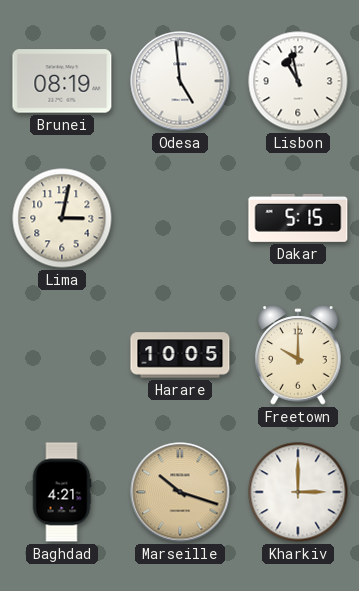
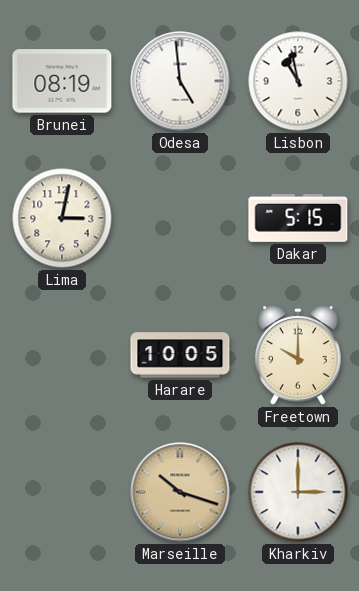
Baghdad: 4:21 -> none (62, 492)
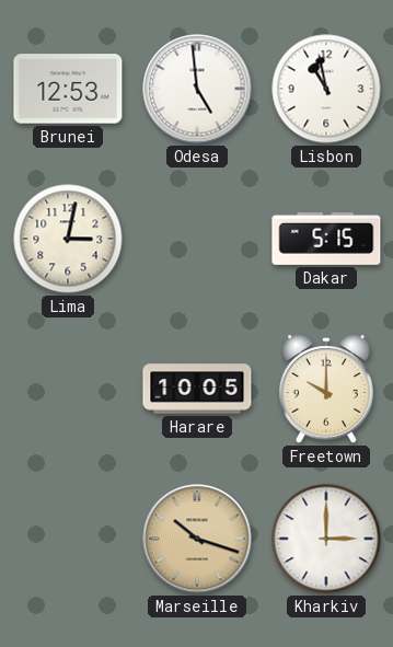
Brunei: 08:19 -> 12:53 (68, 89)
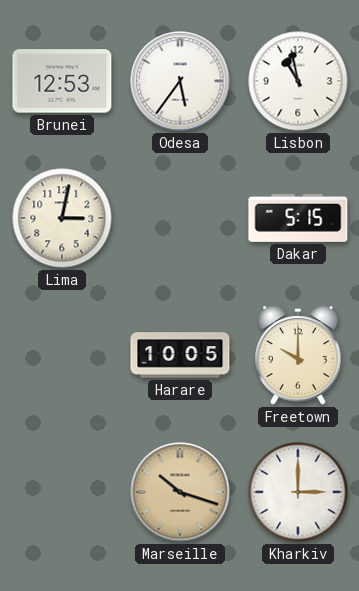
Odesa: 4:59 -> 5:36 (180, 81)
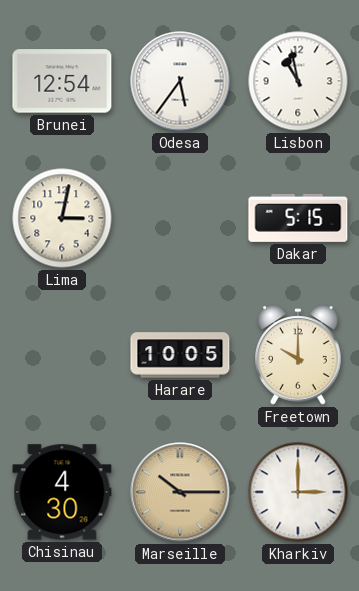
Brunei: 12:53 -> 12:54 (62, 81)
Chisinau: none -> 4:30 (62, 492)
Marseille: 10:18 -> 10:15 (180, 492)
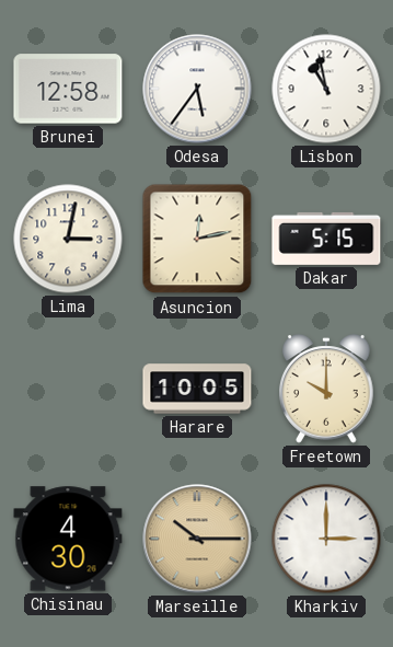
Brunei: 12:54 -> 12:58 (68, 89)
Asuncion: none -> 12:13 (197, 239)
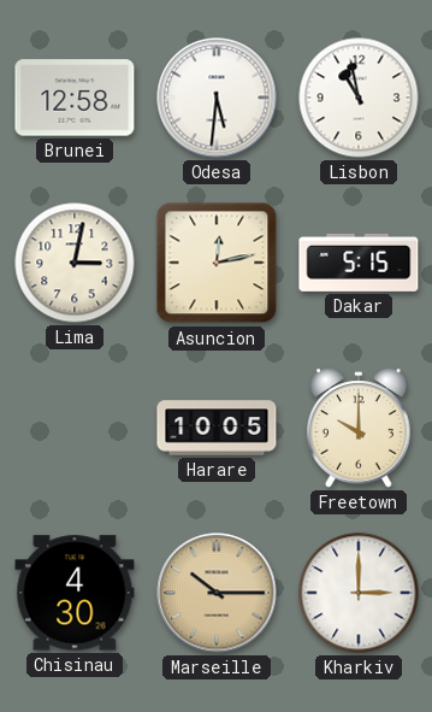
Odesa: 5:36 -> 5:31 (217, 98)
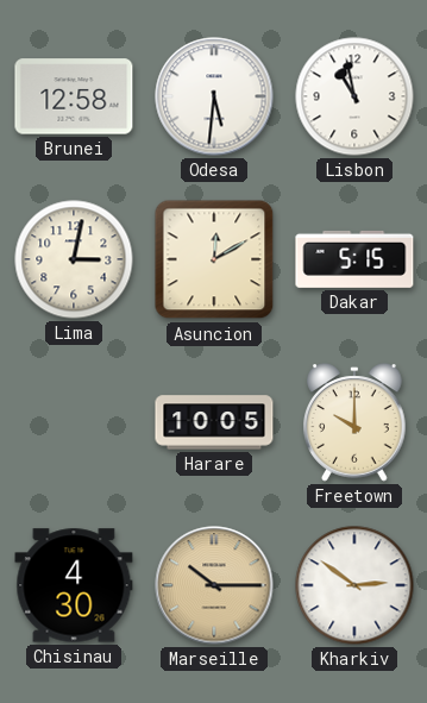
Asuncion: 12:13 -> 12:10 (214, 259)
Kharkiv: 3:00 -> 2:51 (354, 585)
